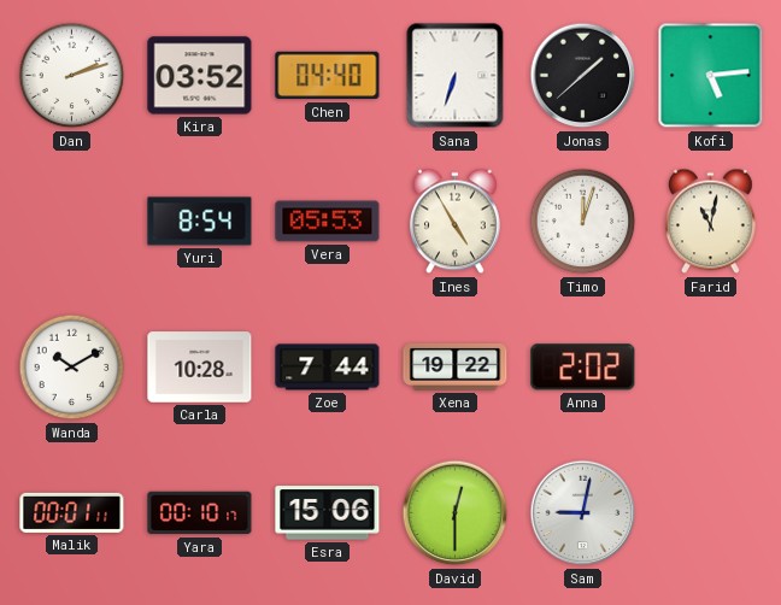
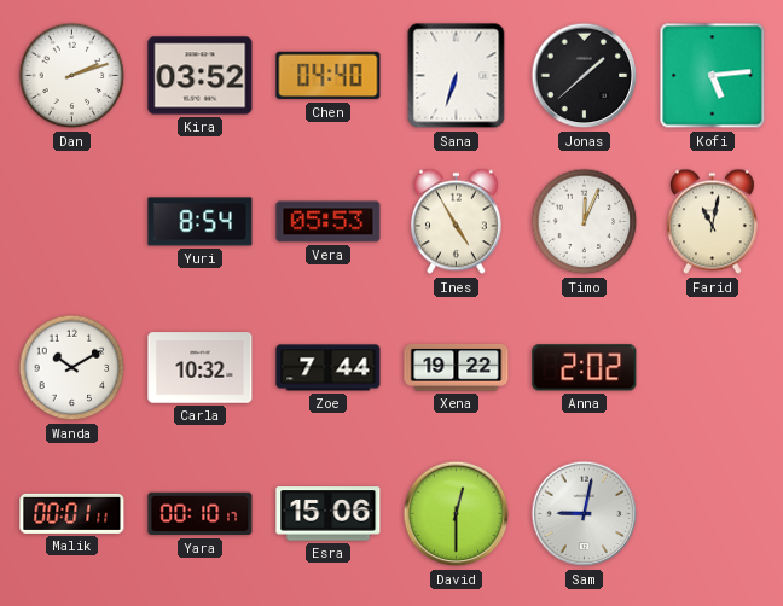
Timo: 12:03 -> 12:04 (585, 222)
Carla: 10:28 -> 10:32 (201, 368)
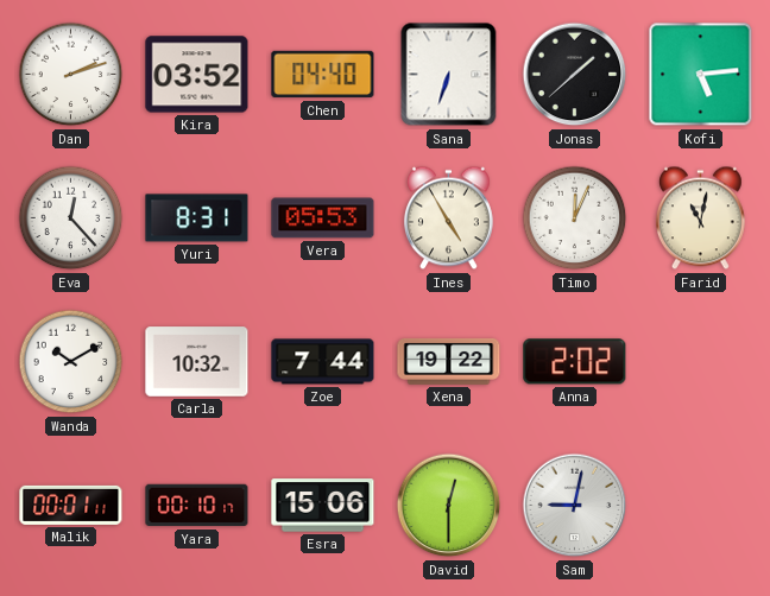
Eva: none -> 12:23 (71, 218)
Yuri: 8:54 -> 8:31 (197, 218)
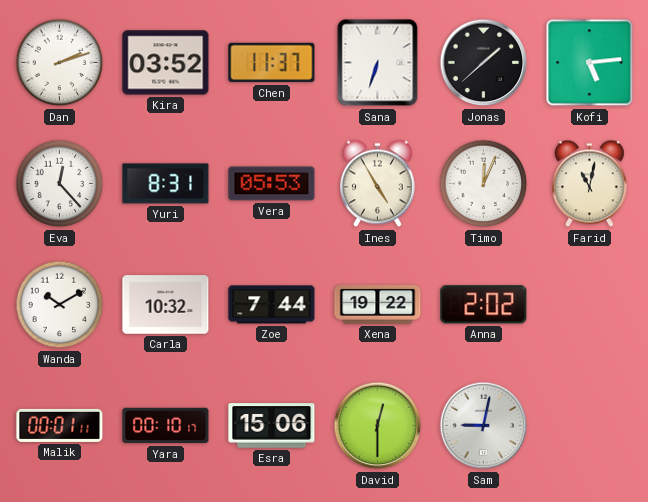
Chen: 04:40 -> 11:37 (272, 63)
